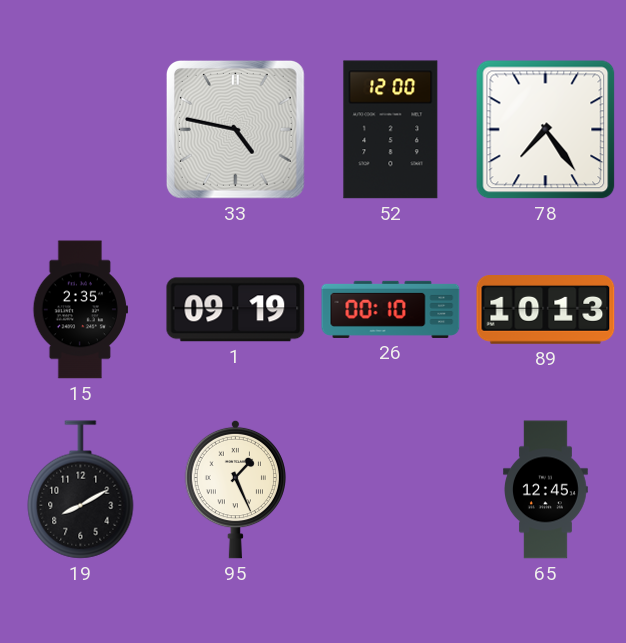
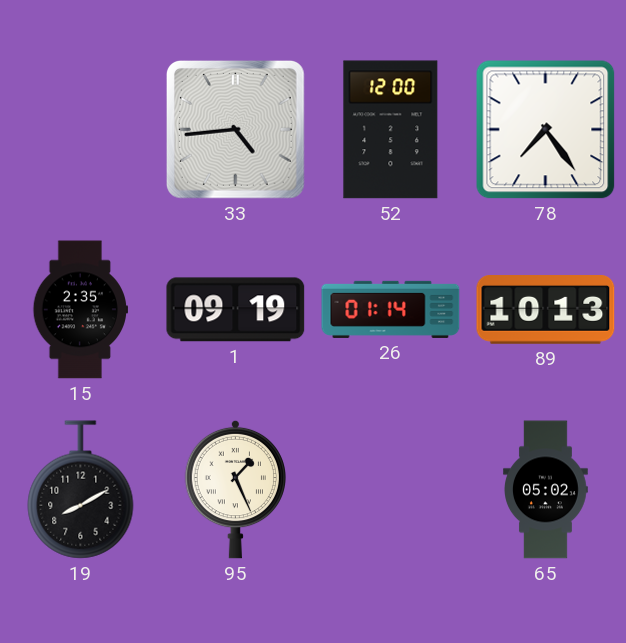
33: 4:47 -> 4:44 (236, 130)
26: 00:10 -> 01:14 (391, 309)
65: 12:45 -> 05:02 (546, 490)
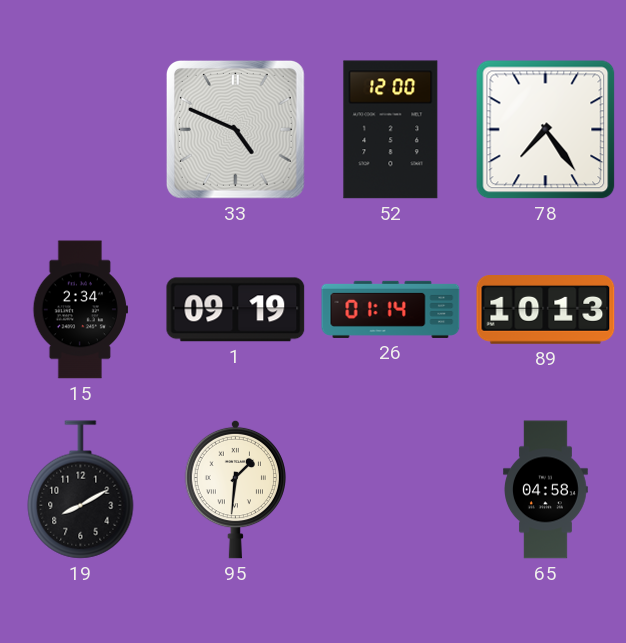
33: 4:44 -> 4:49 (236, 130)
15: 2:35 -> 2:34 (80, 310)
95: 1:26 -> 1:31 (235, 489)
65: 05:02 -> 04:58 (546, 490)
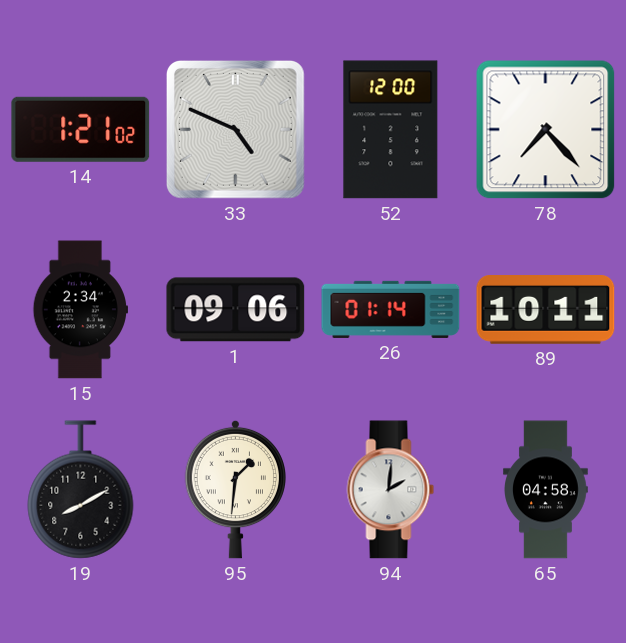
14: none -> 1:21 (81, 129)
78: 7:24 -> 7:23 (546, 130)
1: 09:19 -> 09:06 (236, 310)
89: 10:13 -> 10:11 (546, 310)
94: none -> 2:01 (391, 490)
